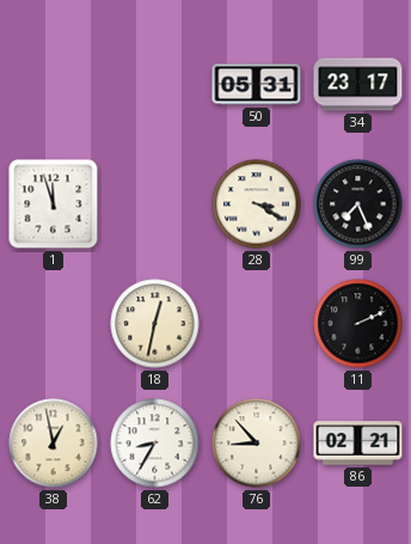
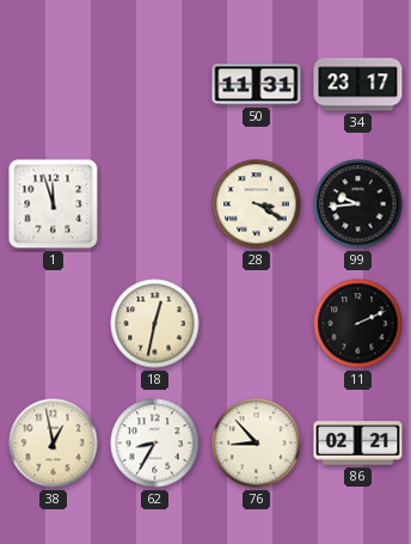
50: 05:31 -> 11:31 (257, 85)
99: 7:26 -> 9:44 (358, 204)
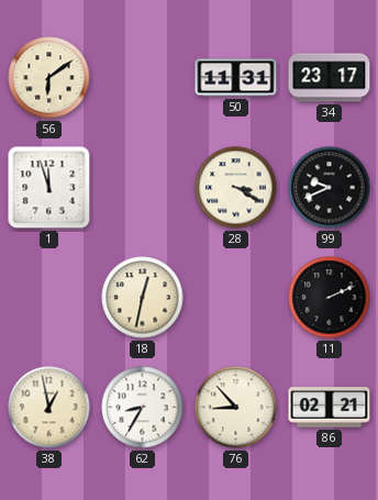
56: none -> 6:09 (49, 78)
99: 9:44 -> 9:41 (330, 188)
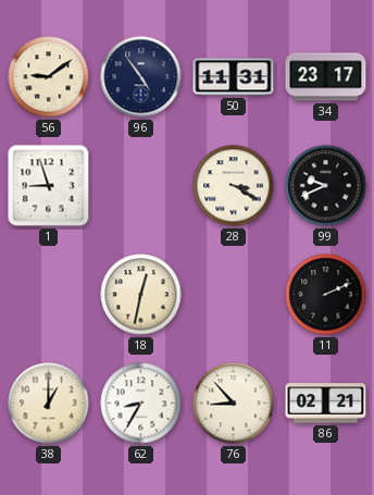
56: 6:09 -> 9:09 (49, 77)
96: none -> 4:54 (141, 77)
1: 11:57 -> 8:57 (49, 186)
38: 12:58 -> 1:00 (49, 404)
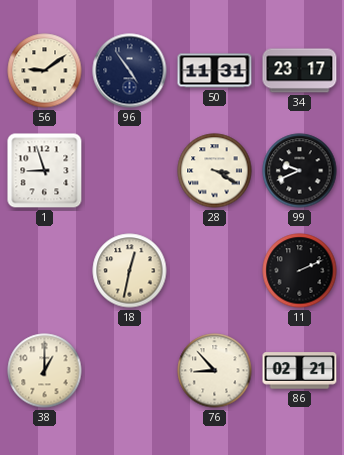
62: 8:35 -> none (141, 404)
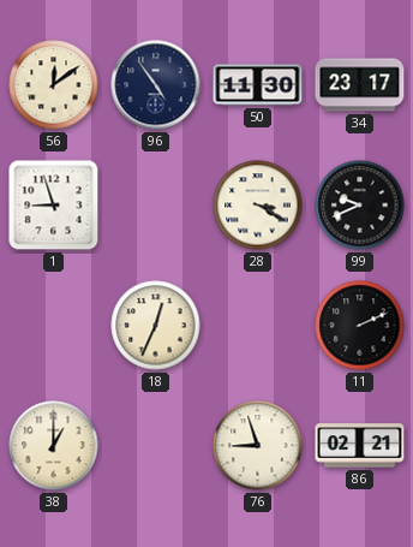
56: 9:09 -> 12:09 (54, 85)
50: 11:31 -> 11:30 (258, 85)
18: 12:32 -> 12:34 (156, 326)
76: 8:53 -> 8:57 (258, 446)
